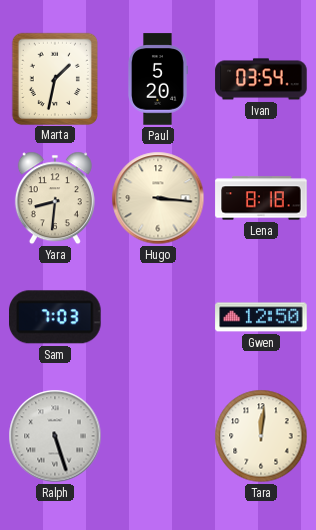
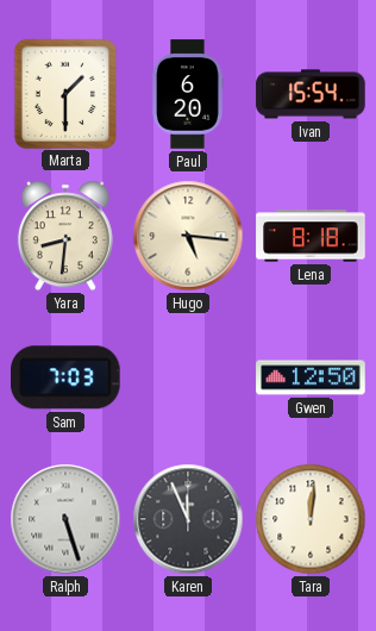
Marta: 1:32 -> 1:30 (64, 93)
Paul: 5:20 -> 6:20 (188, 94)
Ivan: 03:54 -> 15:54 (311, 94)
Hugo: 3:16 -> 5:16 (188, 236)
Karen: none -> 11:56 (188, 519)
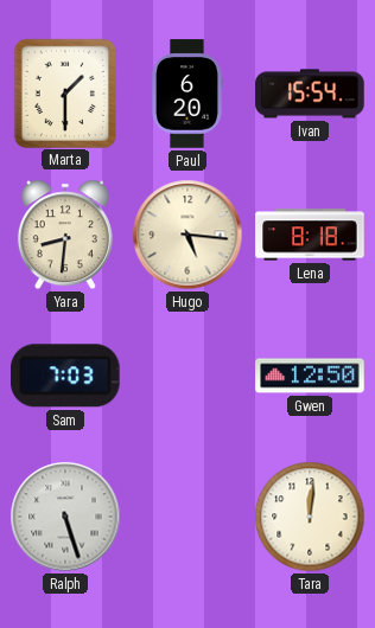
Karen: 11:56 -> none (188, 519)
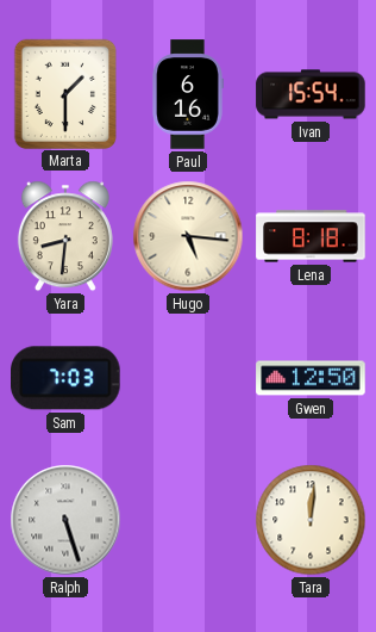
Paul: 6:20 -> 6:16 (188, 94)
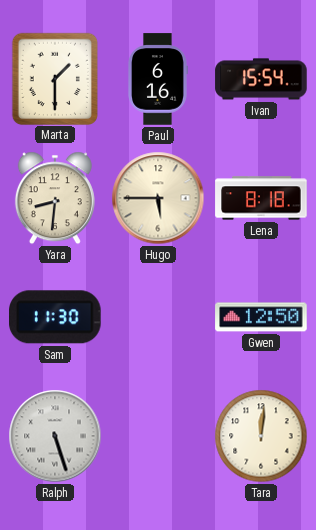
Hugo: 5:16 -> 5:45 (158, 198)
Sam: 7:03 -> 11:30 (56, 317)
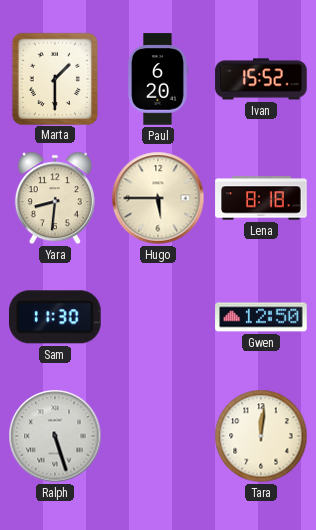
Paul: 6:16 -> 6:20 (158, 79)
Ivan: 15:54 -> 15:52 (261, 79)
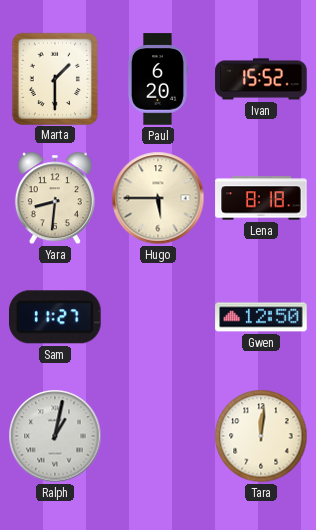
Sam: 11:30 -> 11:27 (56, 317)
Ralph: 5:27 -> 1:02 (55, 436)
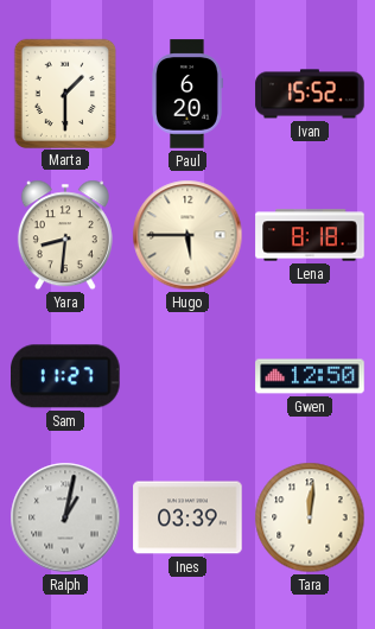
Ines: none -> 03:39 (188, 517)
